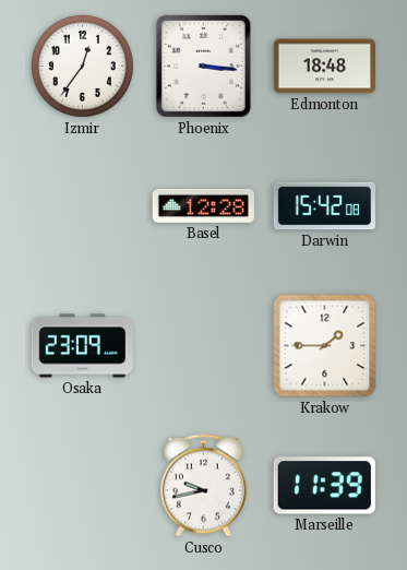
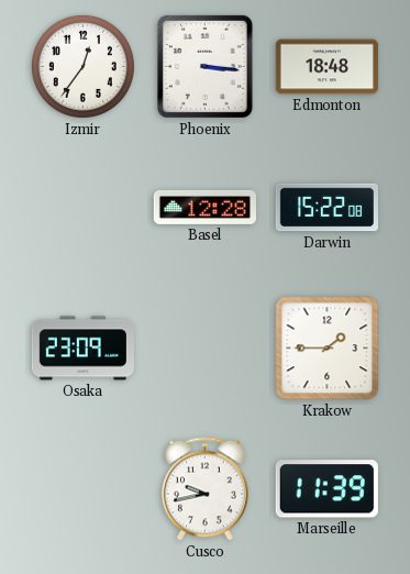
Darwin: 15:42 -> 15:22 (326, 208)
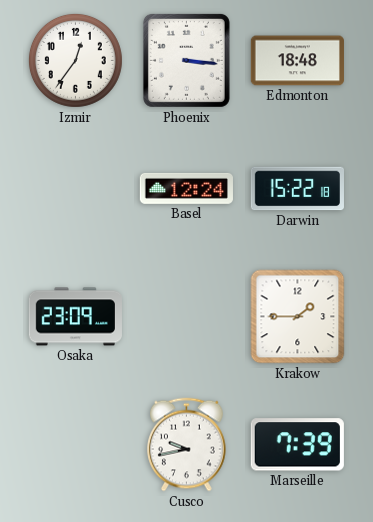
Basel: 12:28 -> 12:24 (186, 188)
Darwin: 15:22:08 -> 15:22:18 (297, 189)
Marseille: 11:39 -> 7:39 (297, 445)
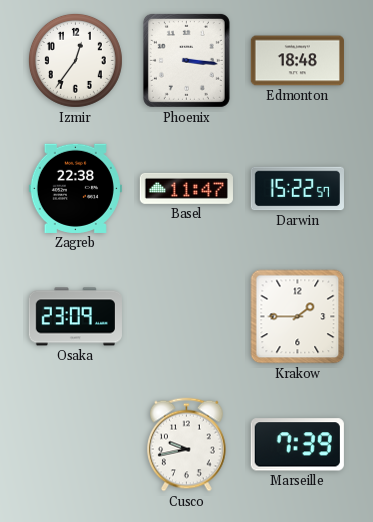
Zagreb: none -> 22:38 (75, 188)
Basel: 12:24 -> 11:47 (186, 188)
Darwin: 15:22:18 -> 15:22:57 (297, 189)
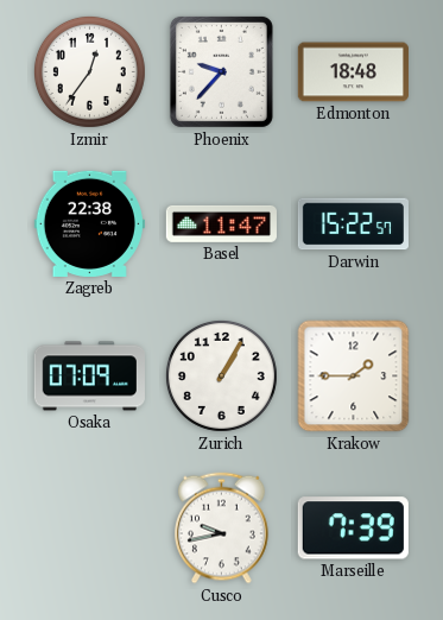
Phoenix: 3:16 -> 9:37 (221, 71)
Osaka: 23:09 -> 07:09 (89, 377)
Zurich: none -> 1:05 (221, 375)
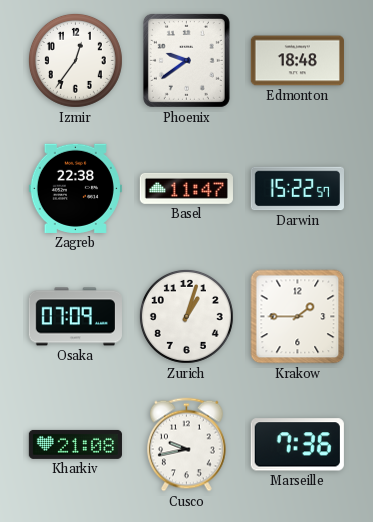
Phoenix: 9:37 -> 9:39 (186, 60)
Zurich: 1:05 -> 1:03 (186, 316)
Kharkiv: none -> 21:08 (75, 444)
Marseille: 7:39 -> 7:36 (297, 445)
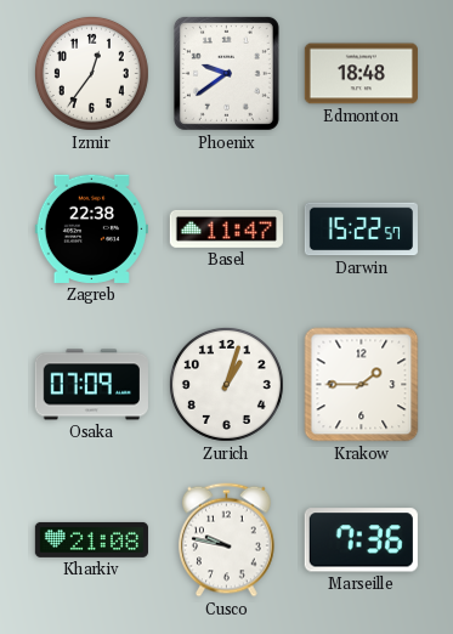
Cusco: 9:43 -> 9:47 (227, 540)
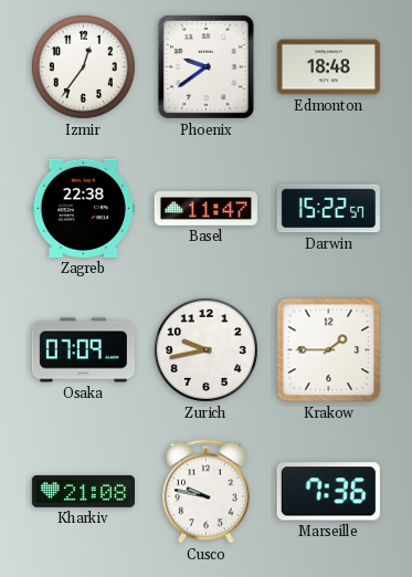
Zurich: 1:03 -> 9:43 (205, 349)
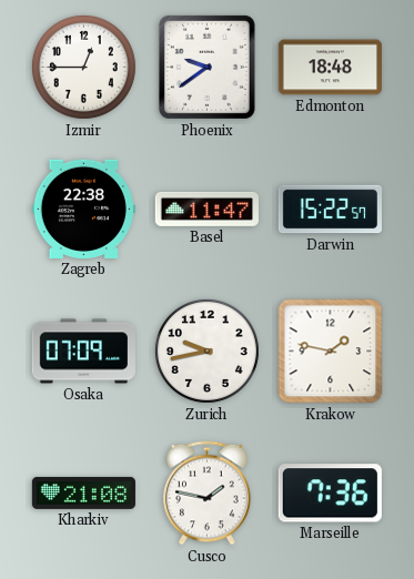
Izmir: 12:36 -> 12:45 (83, 67)
Krakow: 1:45 -> 1:47 (331, 352)
Cusco: 9:47 -> 1:47 (208, 494)
